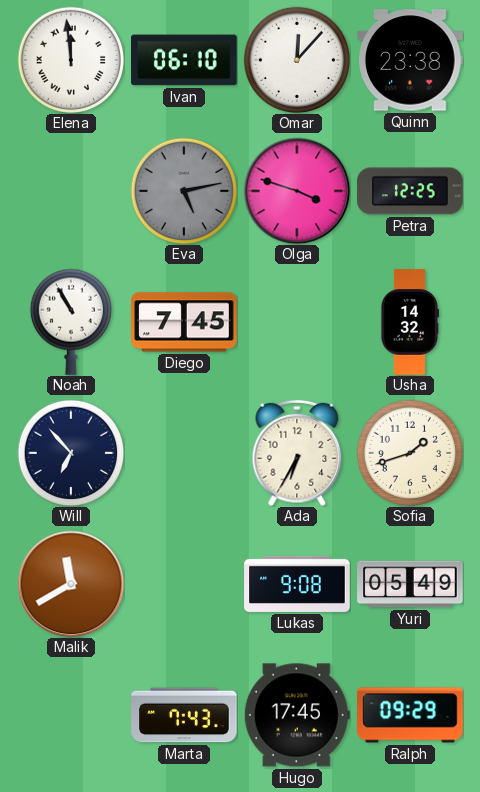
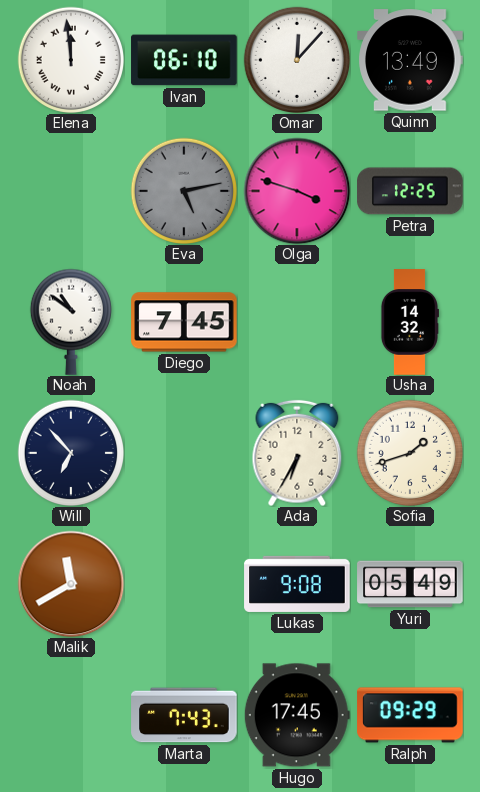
Quinn: 23:38 -> 13:49 (410, 60)
Noah: 10:55 -> 10:51 (71, 322)
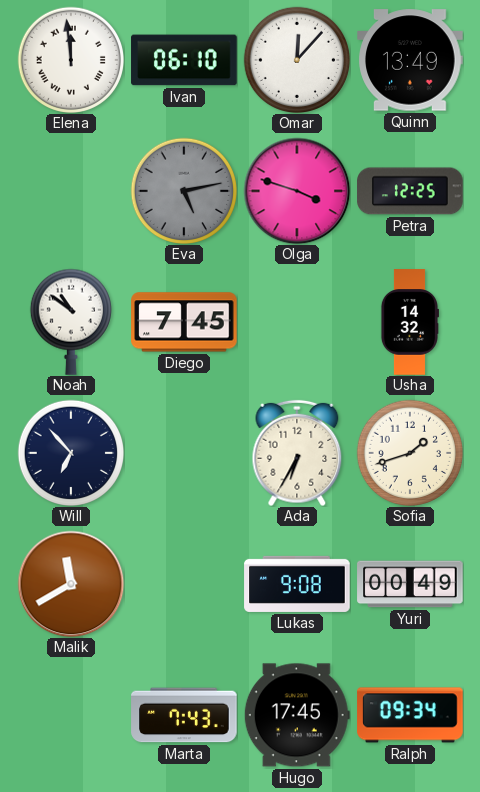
Yuri: 05:49 -> 00:49 (410, 584)
Ralph: 09:29 -> 09:34 (410, 715)
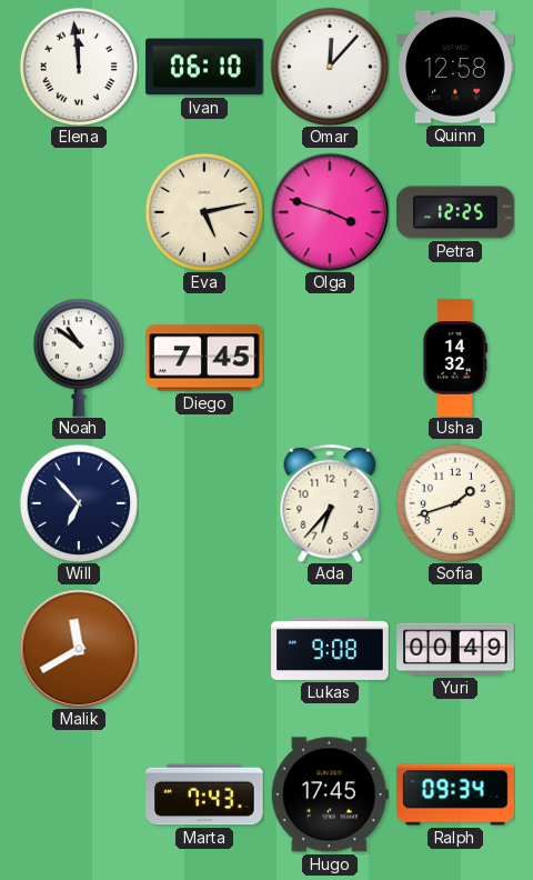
Quinn: 13:49 -> 12:58 (455, 67)
Eva dial: grey -> cream (203, 211)
Ada: 6:35 -> 6:37 (330, 503)
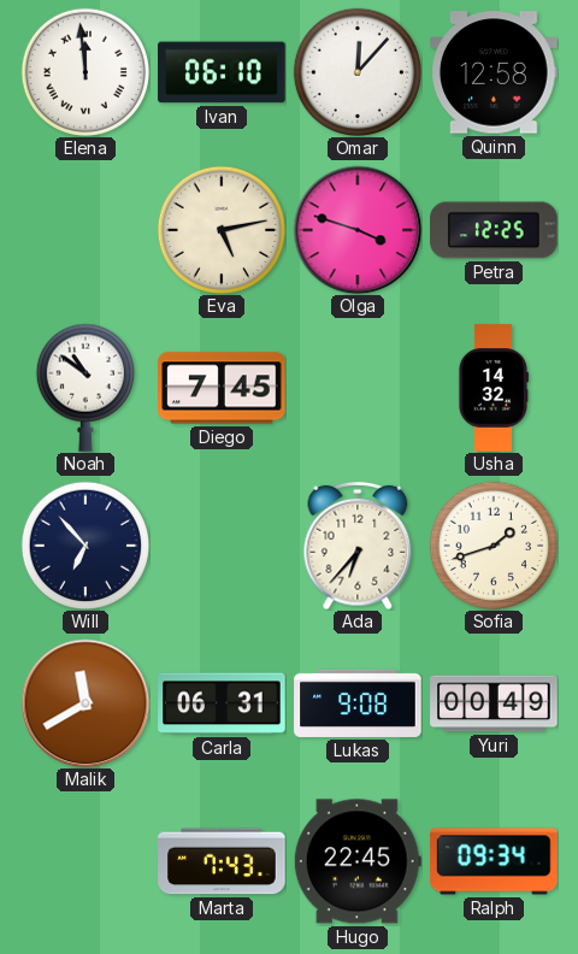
Carla: none -> 06:31 (222, 703)
Hugo: 17:45 -> 22:45 (358, 861)
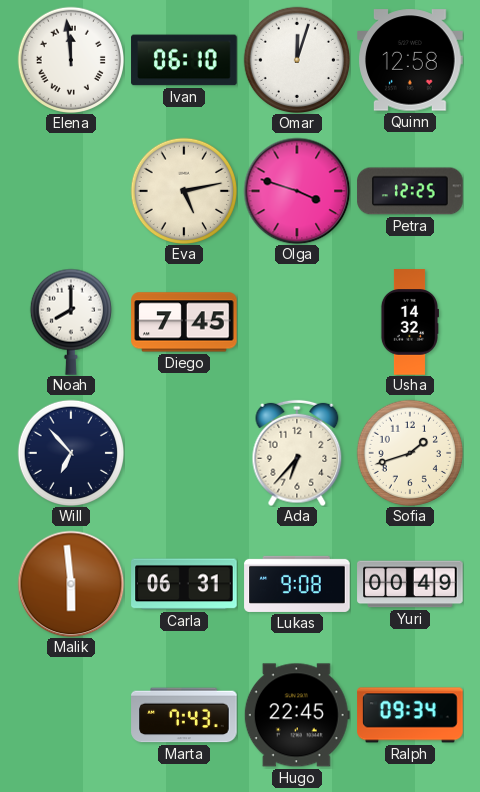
Omar: 12:07 -> 12:03 (296, 59)
Noah: 10:51 -> 8:00 (71, 322)
Malik: 11:40 -> 5:59 (71, 584)
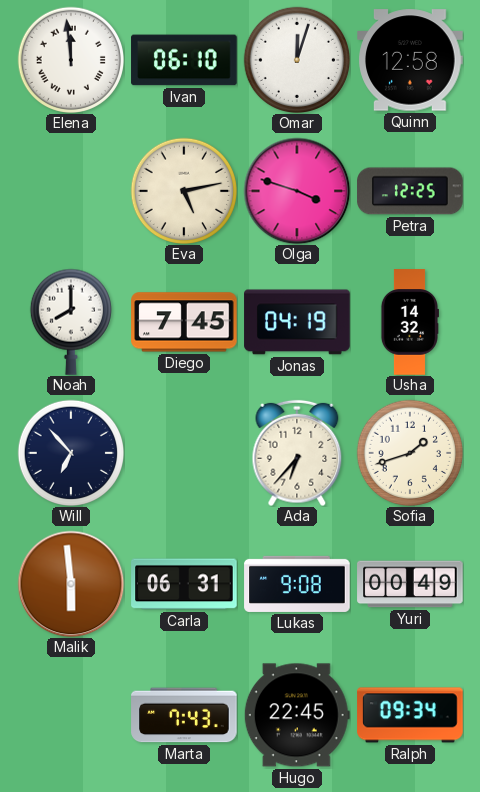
Jonas: none -> 04:19 (297, 322)
